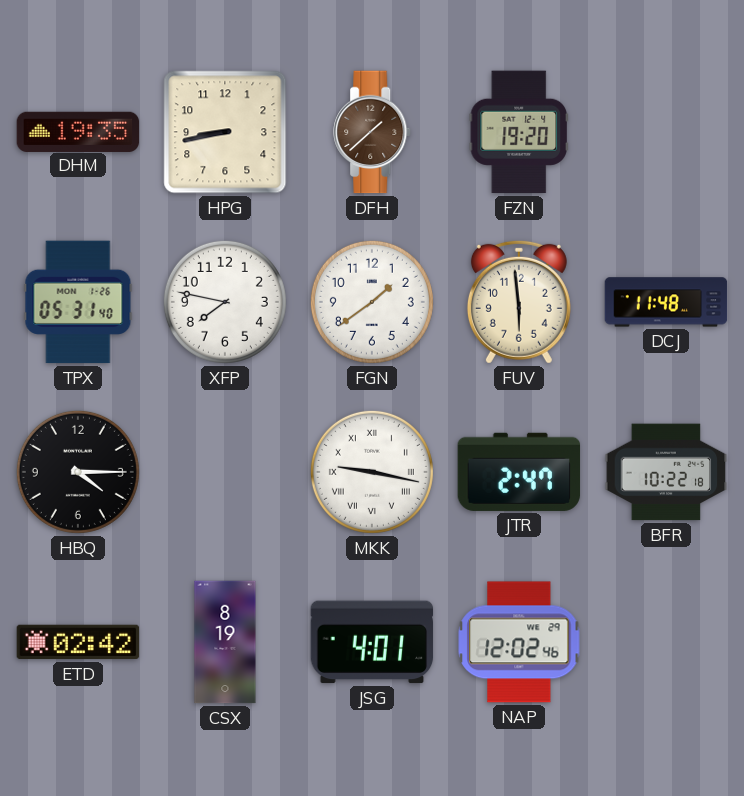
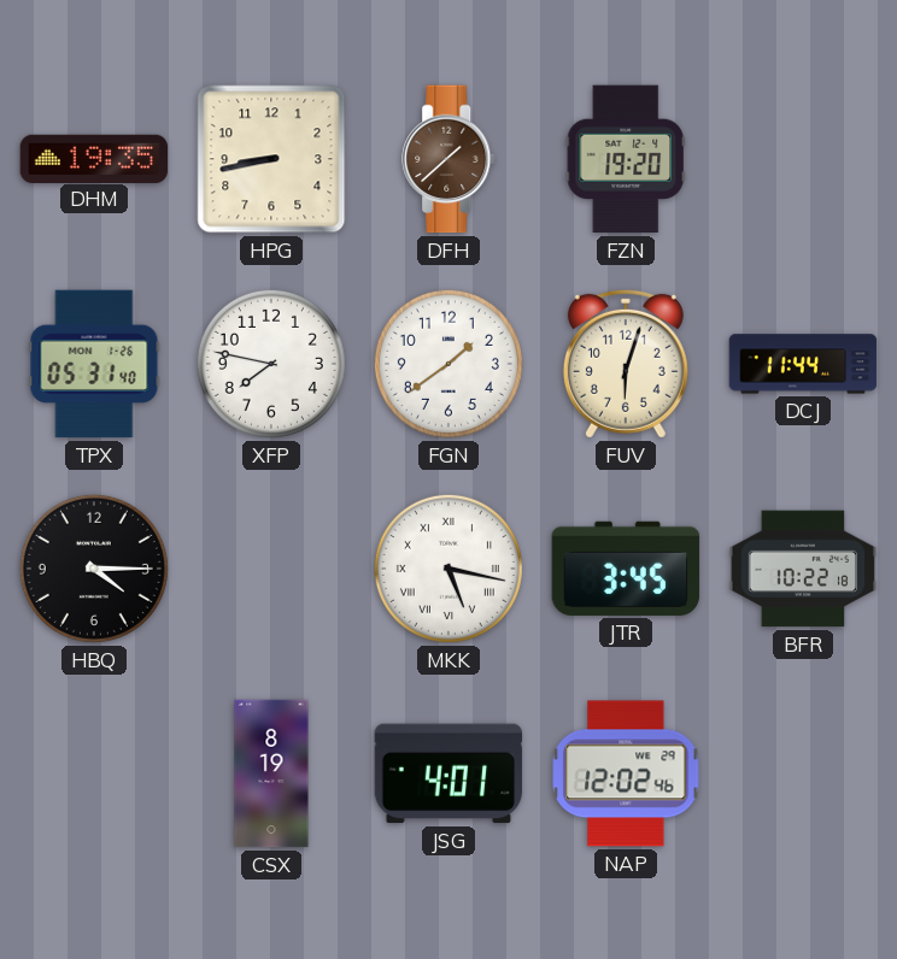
FUV: 5:59 -> 6:03 (626, 364)
DCJ: 11:48 -> 11:44 (803, 364)
MKK: 9:17 -> 5:17 (448, 569)
JTR: 2:47 -> 3:45 (626, 569)
ETD: 02:42 -> none (78, 642)
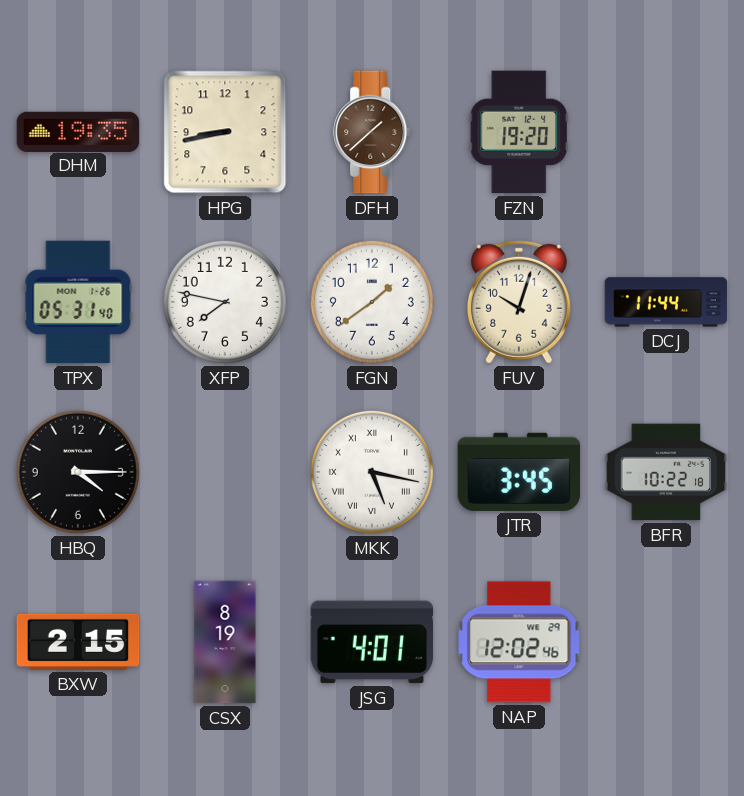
FUV: 6:03 -> 10:03 (519, 302)
BXW: none -> 2:15 (78, 642)
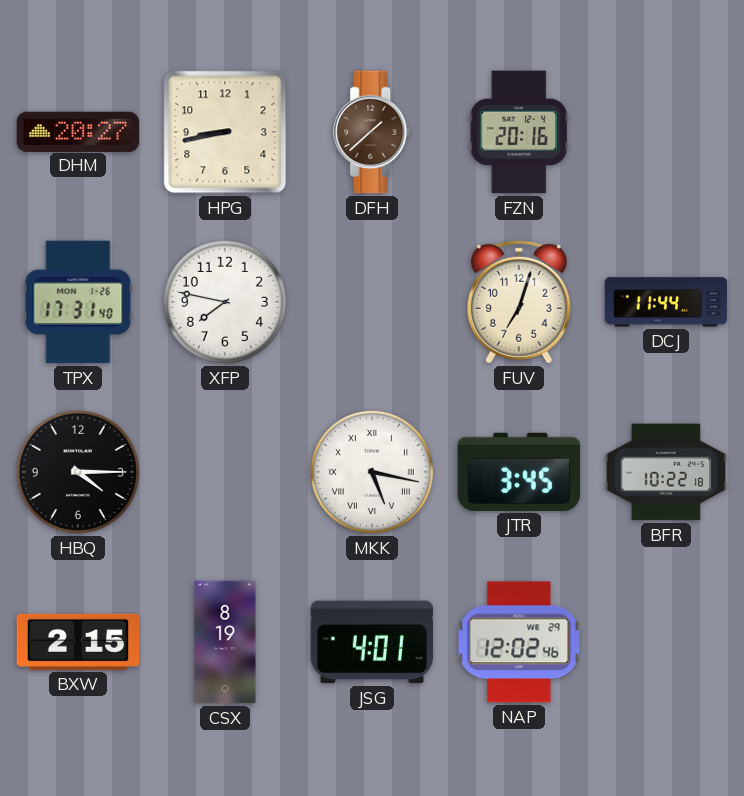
DHM: 19:35 -> 20:27 (78, 131)
FZN: 19:20 -> 20:16 (519, 132)
TPX: 05:31 -> 17:31 (78, 302)
FGN: 1:39 -> none (372, 302)
FUV: 10:03 -> 7:03 (519, 302)
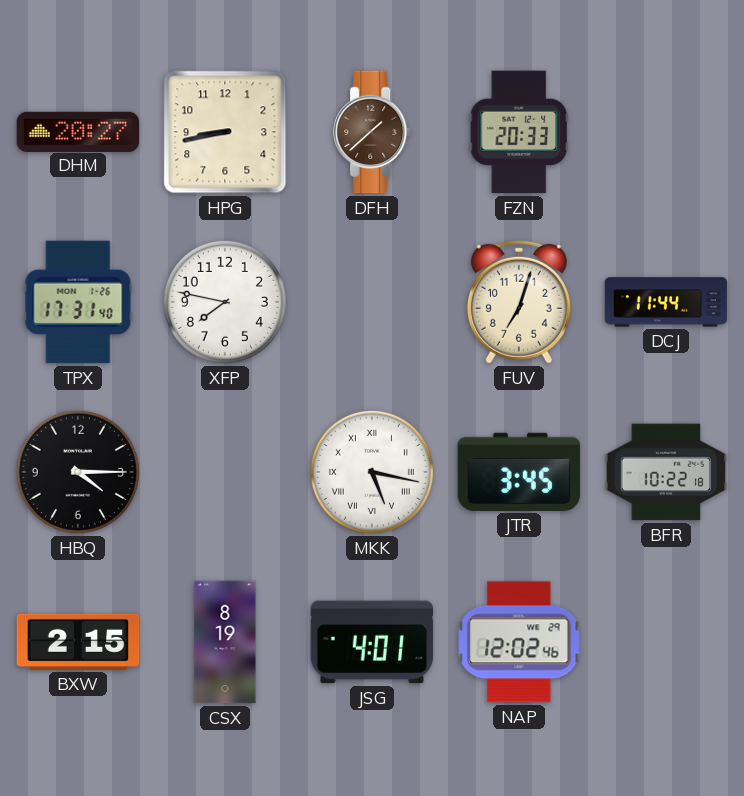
FZN: 20:16 -> 20:33 (519, 132)
